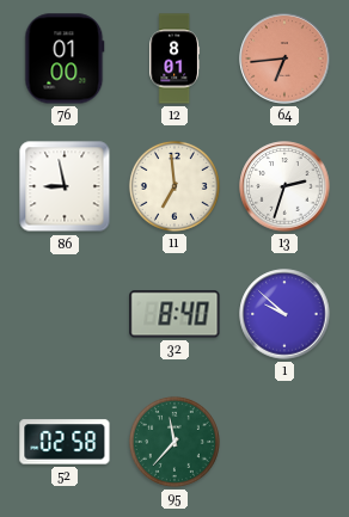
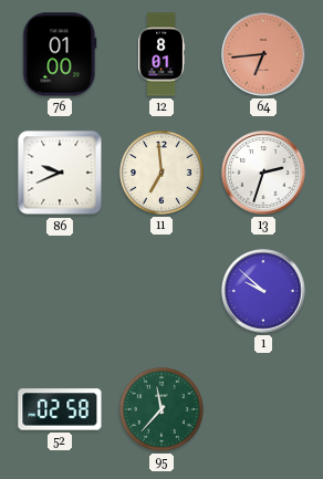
86: 8:58 -> 9:41 (60, 173)
32: 8:40 -> none (174, 314)
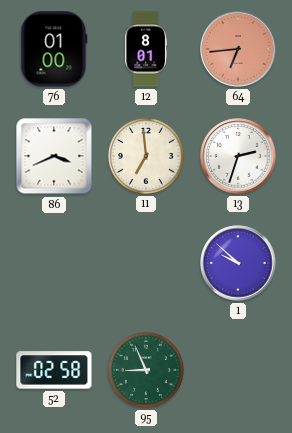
86: 9:41 -> 3:41 (54, 156)
95: 11:37 -> 8:56 (146, 370)
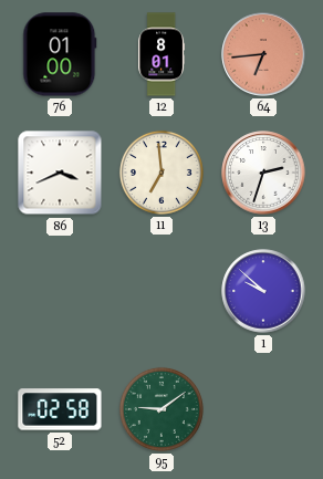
95: 8:56 -> 9:09 (161, 409)
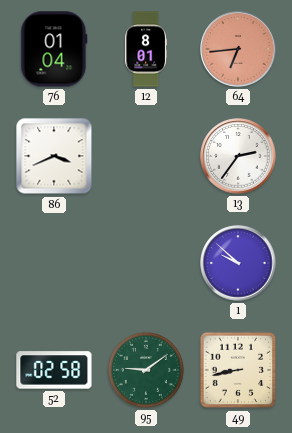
76: 01:00 -> 01:04 (54, 49)
11: 6:59 -> none (161, 173)
13: 2:33 -> 2:36 (238, 156)
49: none -> 8:43 (238, 370)
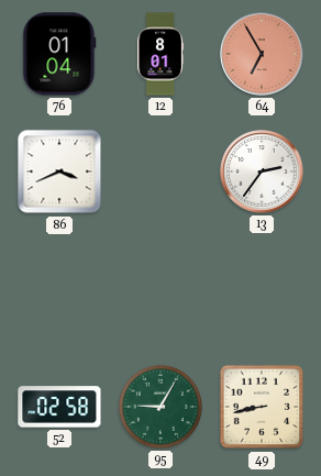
64: 6:44 -> 6:55 (262, 54)
1: 9:52 -> none (238, 263)
95: 9:09 -> 9:05 (160, 407)
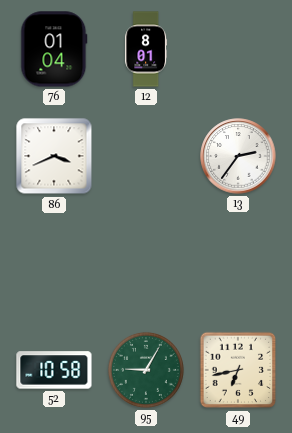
64: 6:55 -> none (262, 54)
52: 02:58 -> 10:58 (54, 370)
49: 8:43 -> 6:43 (238, 370)
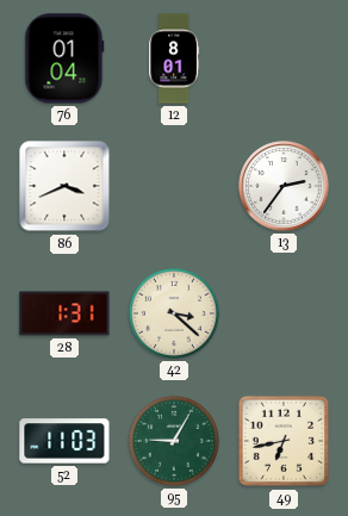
28: none -> 1:31 (64, 313)
42: none -> 3:22 (174, 313)
52: 10:58 -> 11:03 (64, 441)
